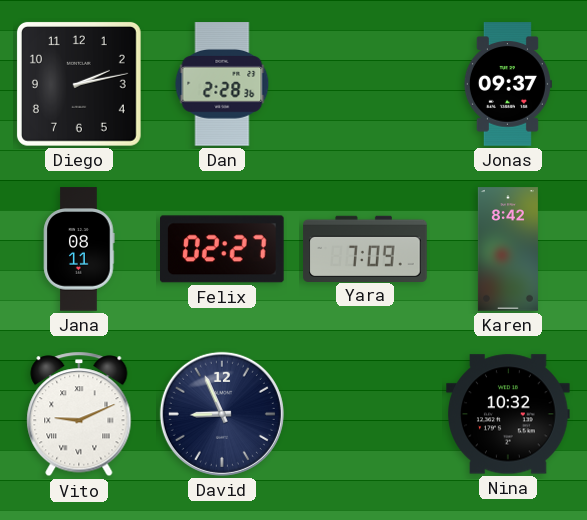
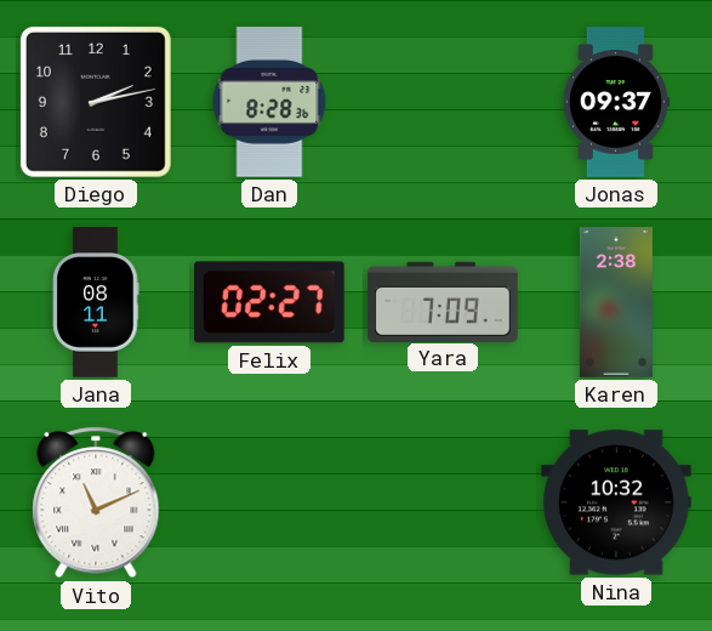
Dan: 2:28 -> 8:28 (269, 102)
Karen: 8:42 -> 2:38 (616, 302)
Vito: 9:11 -> 11:11 (96, 502)
David: 8:56 -> none (222, 414)
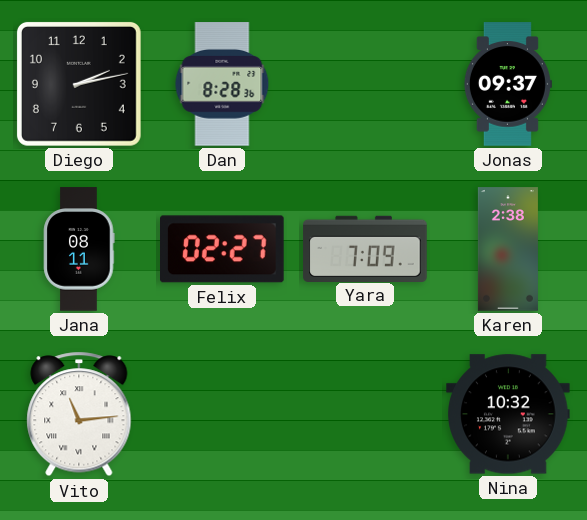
Vito: 11:11 -> 11:14 (79, 414)
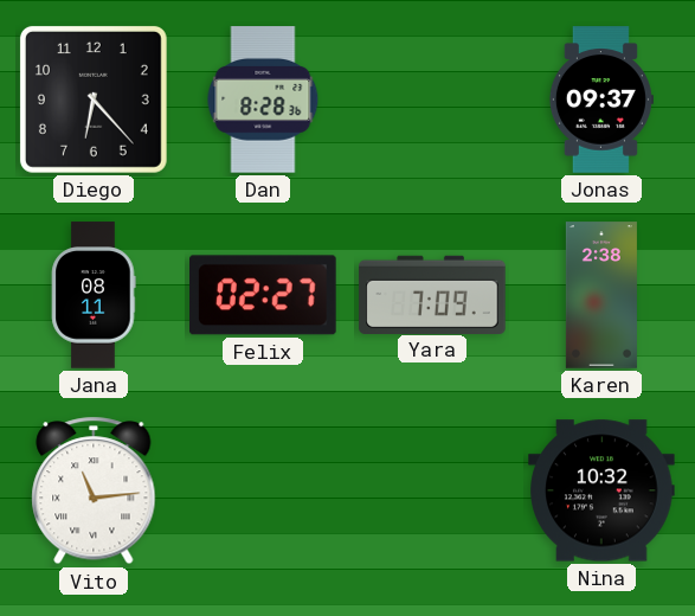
Diego: 2:13 -> 6:23 (94, 100)
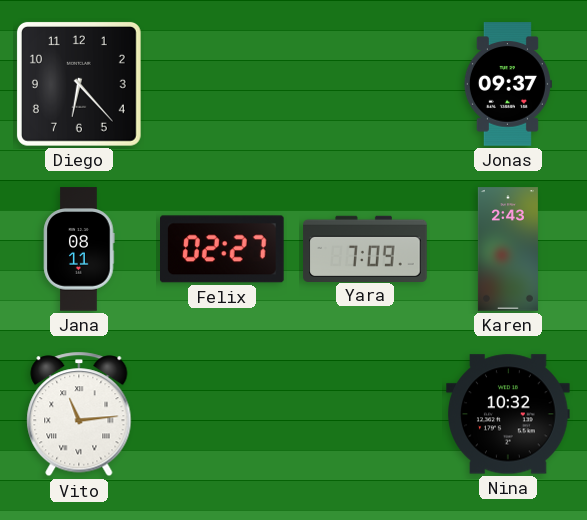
Dan: 8:28 -> none (263, 100)
Karen: 2:38 -> 2:43 (508, 249)
